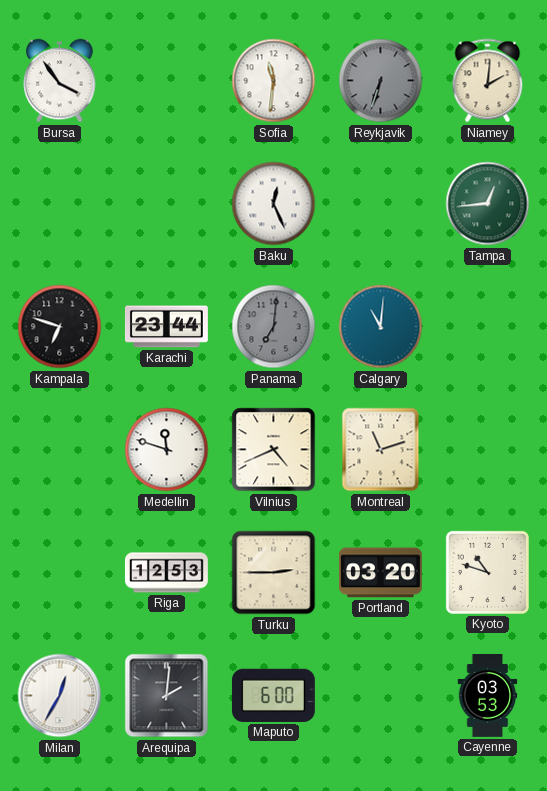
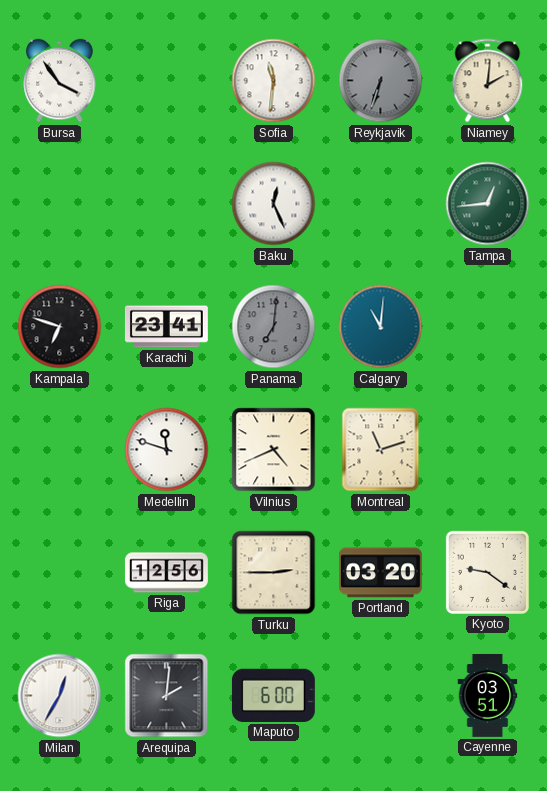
Karachi: 23:44 -> 23:41 (167, 327)
Riga: 12:53 -> 12:56 (167, 573)
Kyoto: 10:48 -> 9:21 (487, 572)
Cayenne: 03:53 -> 03:51 (488, 696)
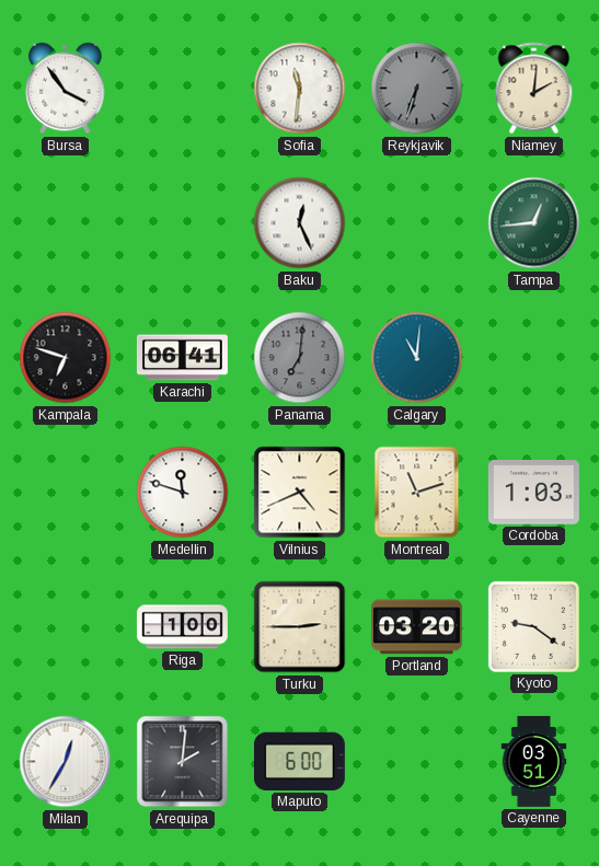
Karachi: 23:41 -> 06:41 (183, 358)
Cordoba: none -> 1:03 (533, 493)
Riga: 12:56 -> 1:00 (183, 627)
